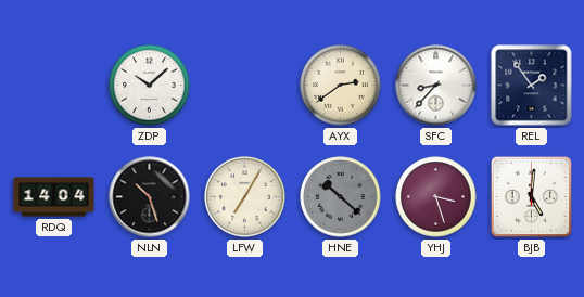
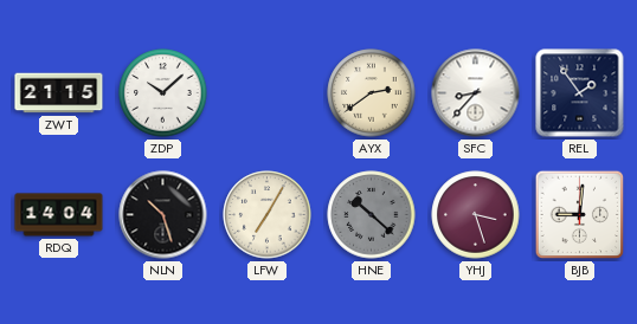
ZWT: none -> 21:15 (59, 93)
BJB: 5:01 -> 9:01 (580, 215)
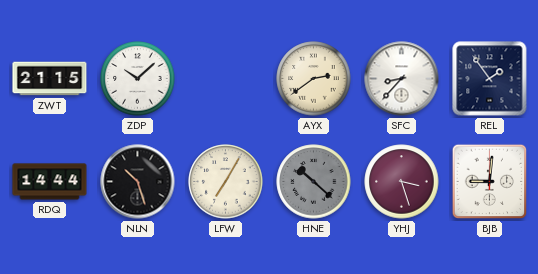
RDQ: 14:04 -> 14:44 (50, 182)
